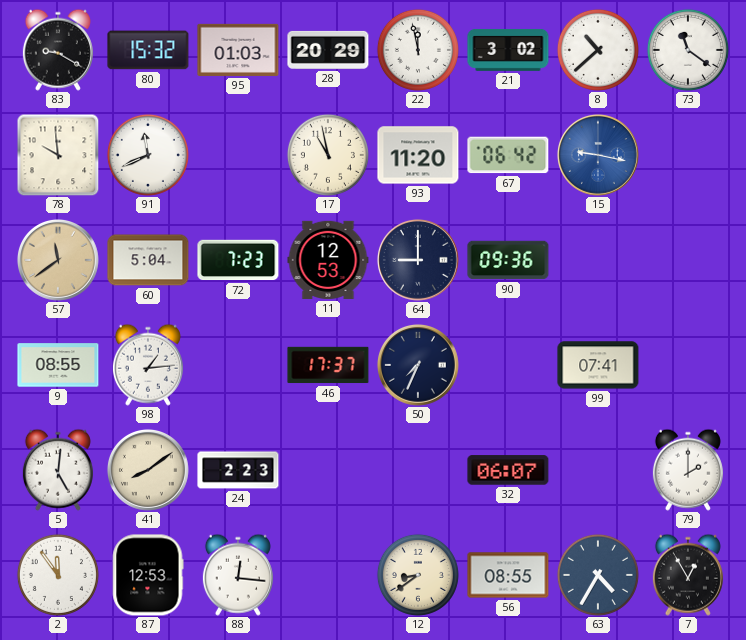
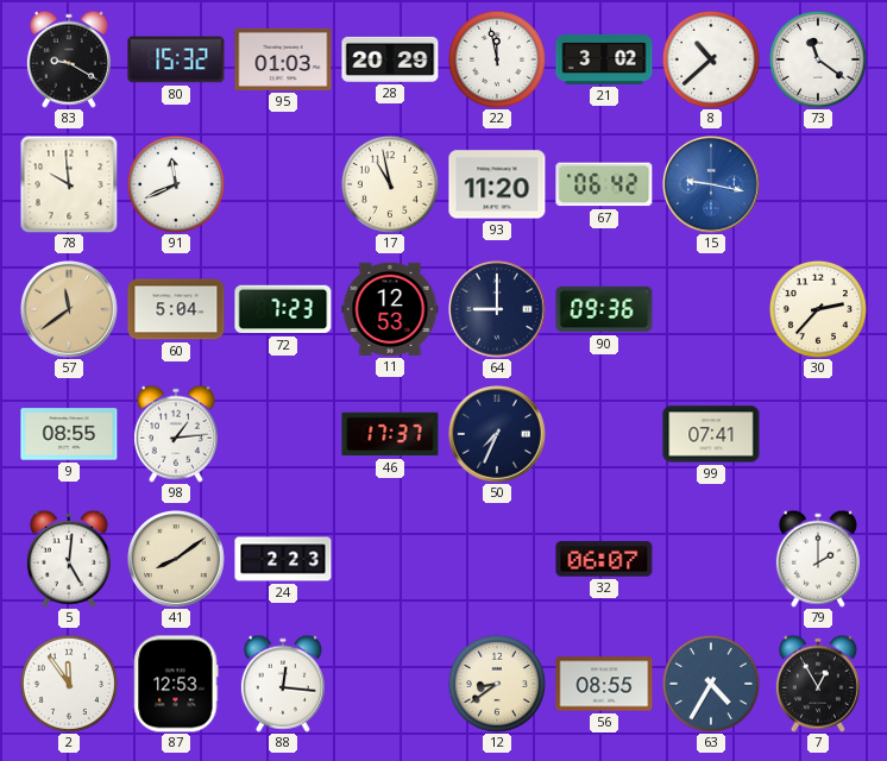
30: none -> 2:37 (818, 309)
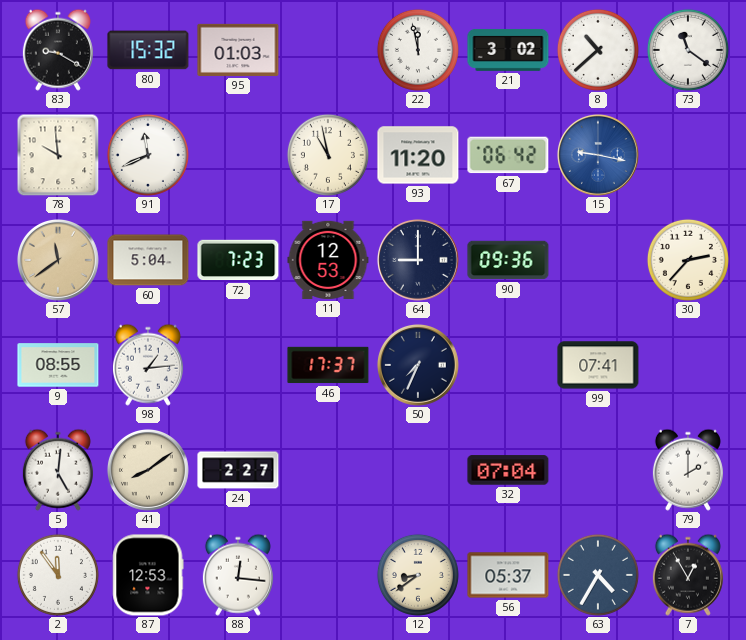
28: 20:29 -> none (390, 59)
24: 2:23 -> 2:27 (238, 470)
32: 06:07 -> 07:04 (508, 470)
56: 08:55 -> 05:37 (508, 575)
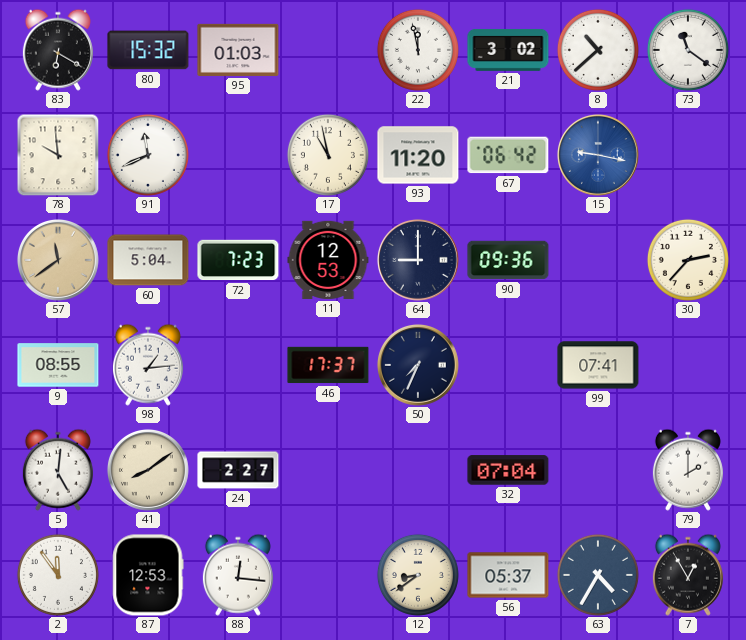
83: 9:20 -> 6:20 (58, 50)
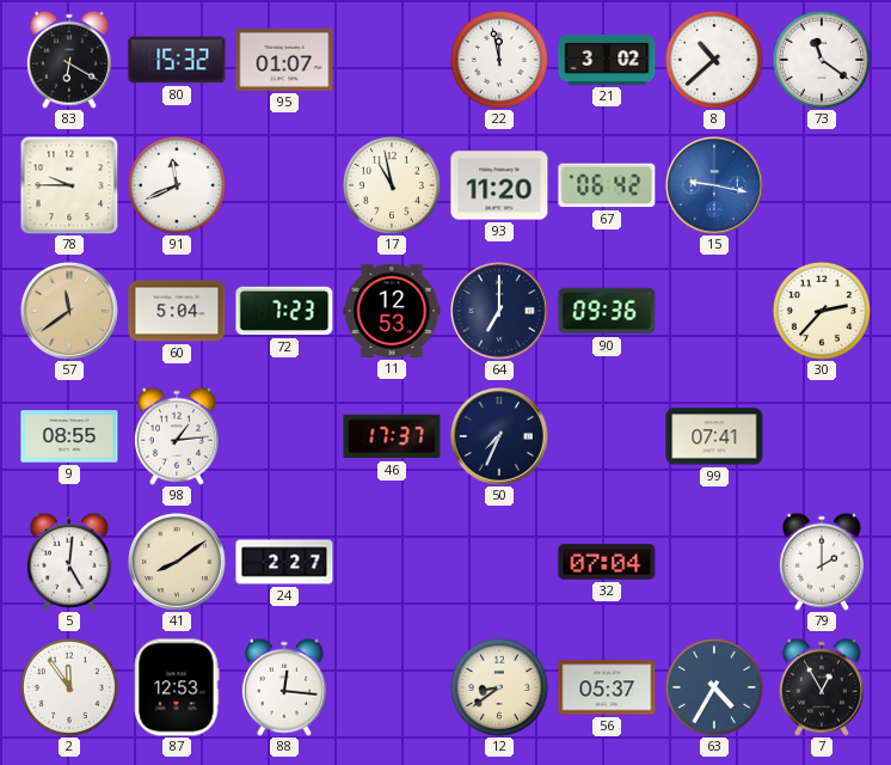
95: 01:03 -> 01:07 (284, 60)
78: 9:59 -> 9:45 (69, 185)
64: 9:00 -> 7:00 (499, 311)
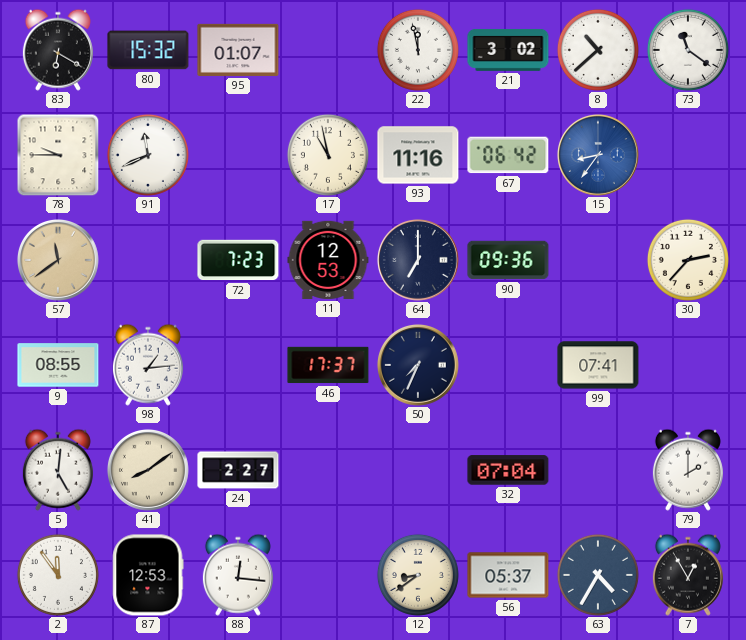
93: 11:20 -> 11:16 (418, 155)
15: 9:17 -> 8:36 (598, 155)
60: 5:04 -> none (177, 311)
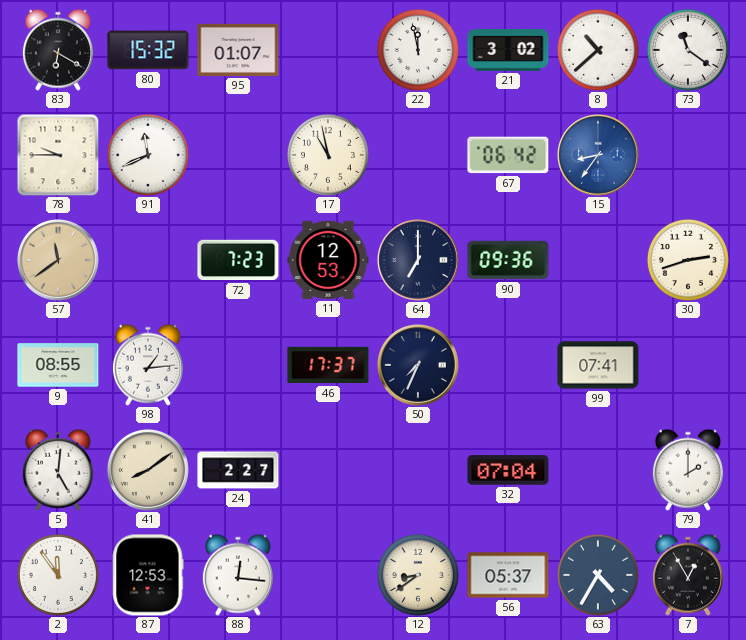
93: 11:16 -> none (418, 155)
30: 2:37 -> 2:42 (688, 260)
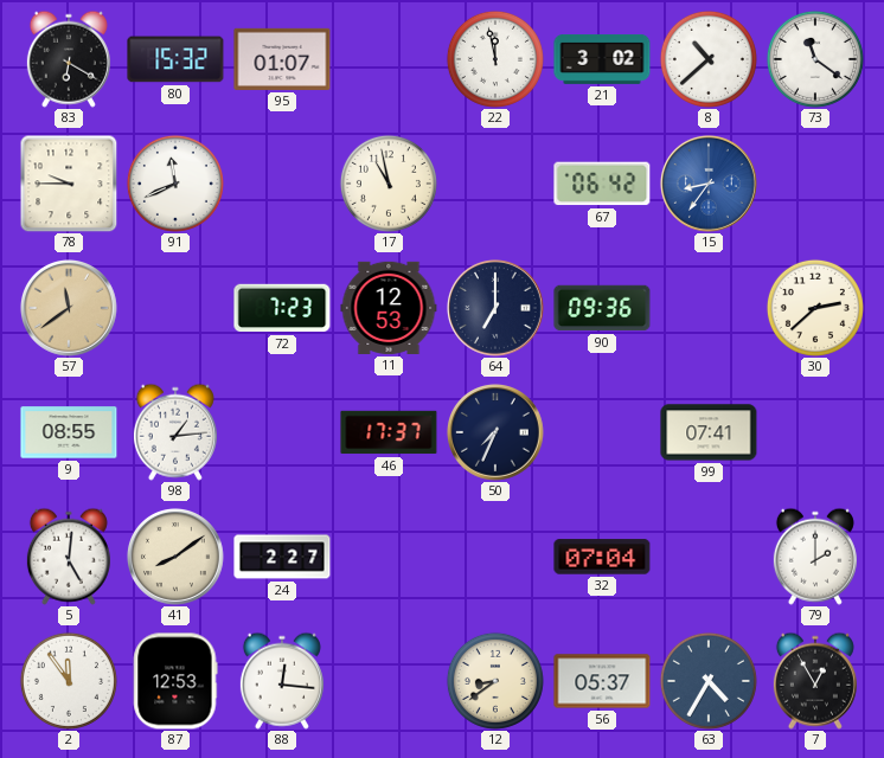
30: 2:42 -> 2:38 (815, 308)
